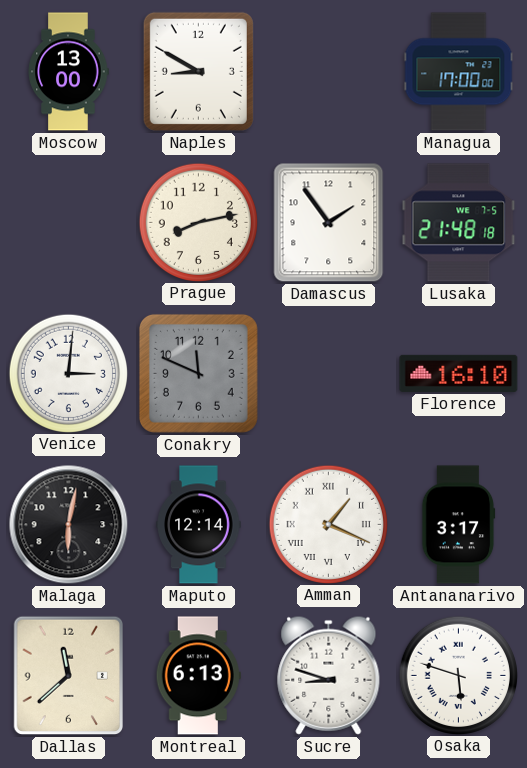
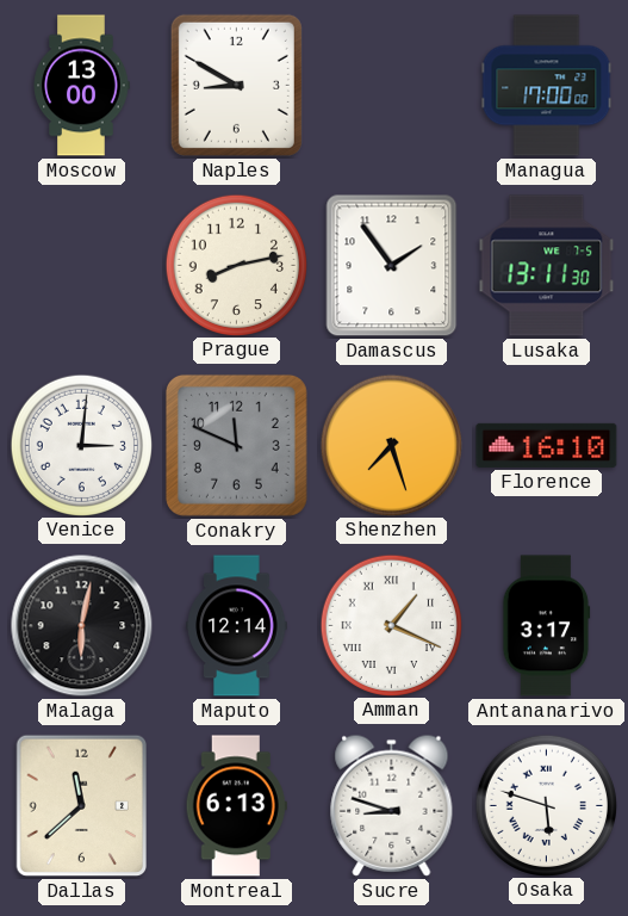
Lusaka: 21:48 -> 13:11 (547, 266)
Shenzhen: none -> 7:27 (391, 445)
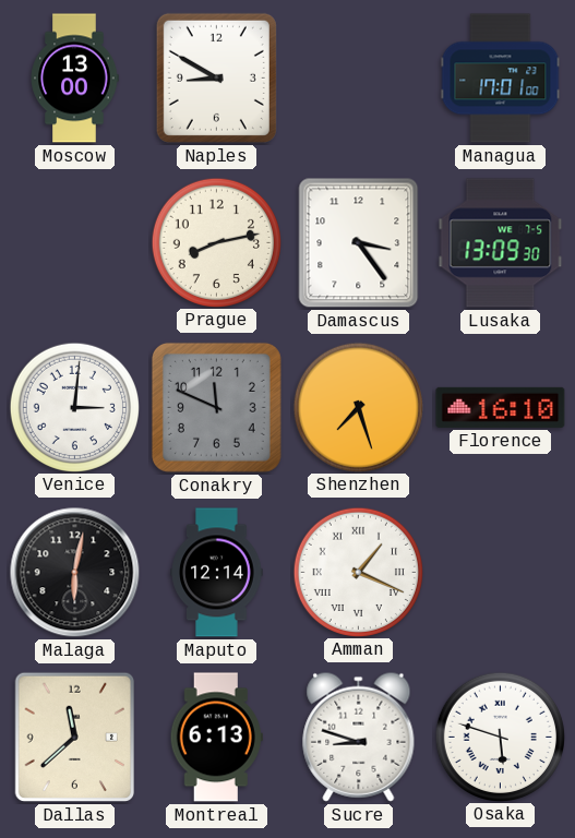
Managua: 17:00 -> 17:01 (501, 79)
Damascus: 1:54 -> 3:24 (359, 243)
Lusaka: 13:11 -> 13:09 (501, 243)
Antananarivo: 3:17 -> none (547, 626)
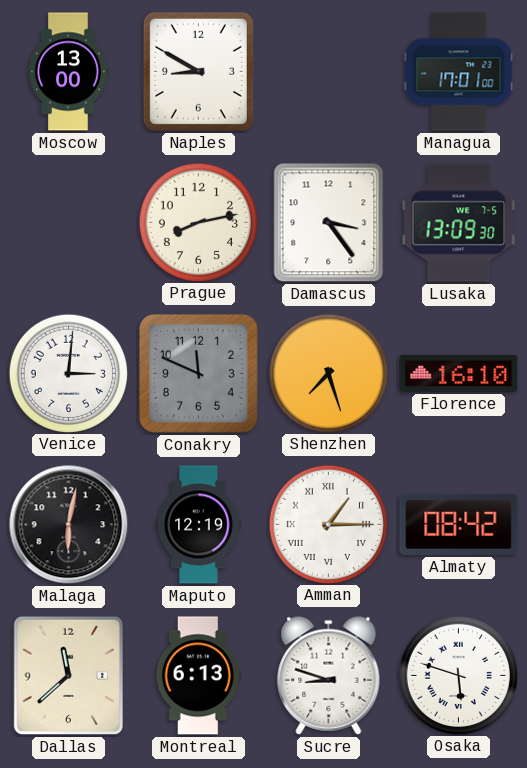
Maputo: 12:14 -> 12:19 (199, 525)
Amman: 1:19 -> 1:15 (328, 524)
Almaty: none -> 08:42 (459, 524)
